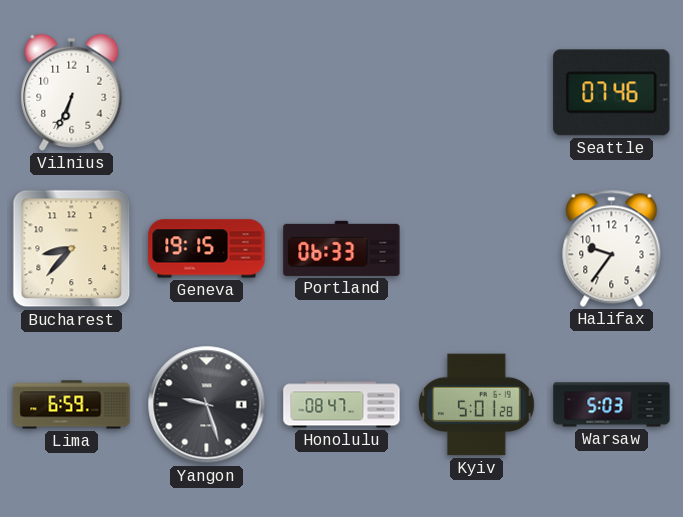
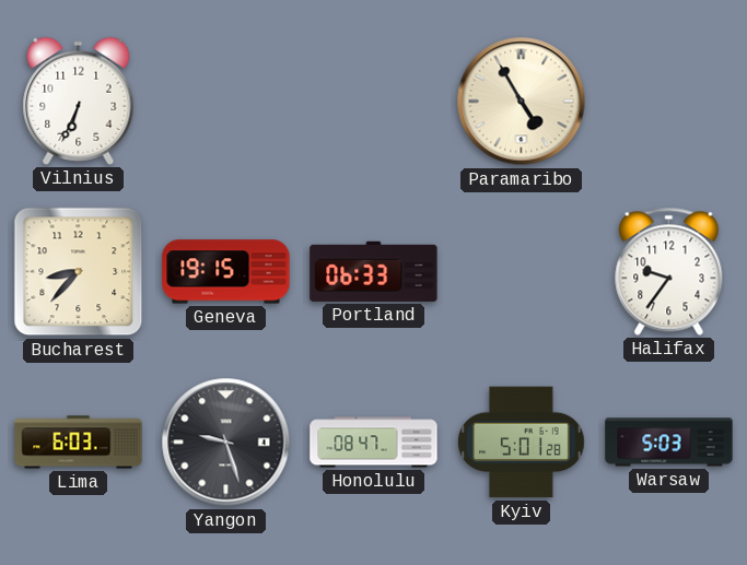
Paramaribo: none -> 4:55 (522, 102)
Seattle: 07:46 -> none (612, 93)
Lima: 6:59 -> 6:03 (79, 443)
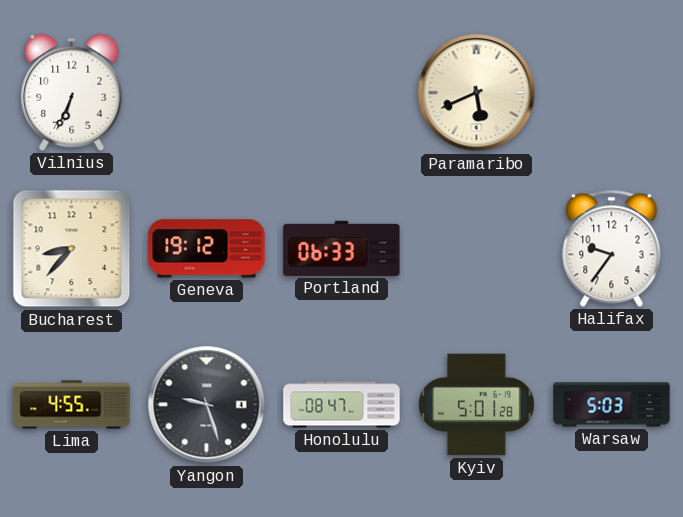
Paramaribo: 4:55 -> 5:41 (477, 93)
Geneva: 19:15 -> 19:12 (207, 249)
Lima: 6:03 -> 4:55 (72, 405)
